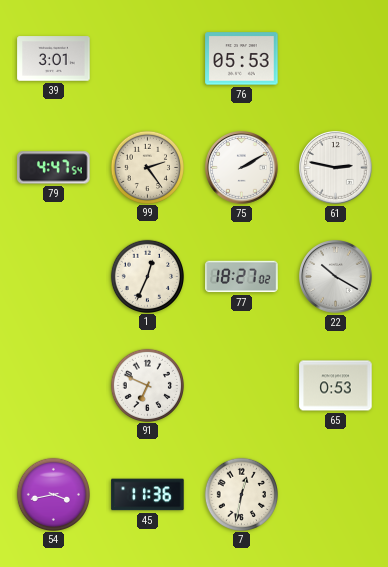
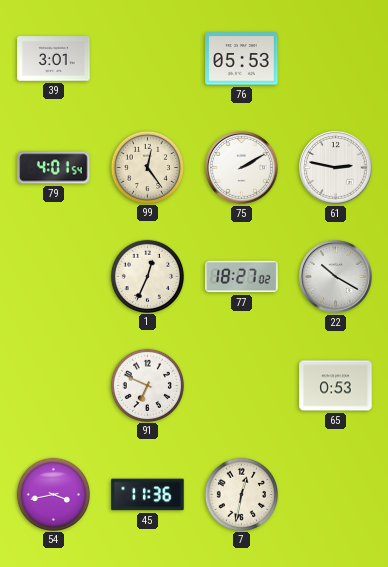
79: 4:47 -> 4:01 (54, 168)
99: 2:24 -> 12:24 (147, 167)
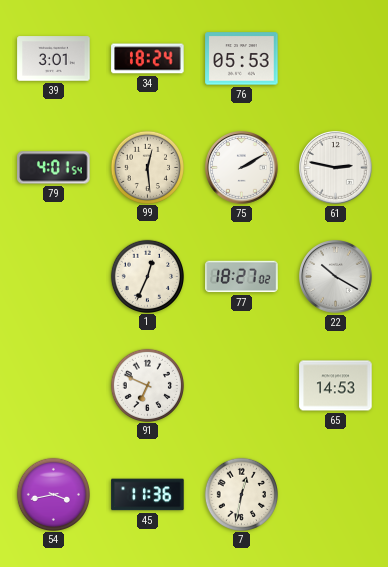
34: none -> 18:24 (148, 59)
99: 12:24 -> 12:29 (147, 167)
65: 0:53 -> 14:53 (336, 386)
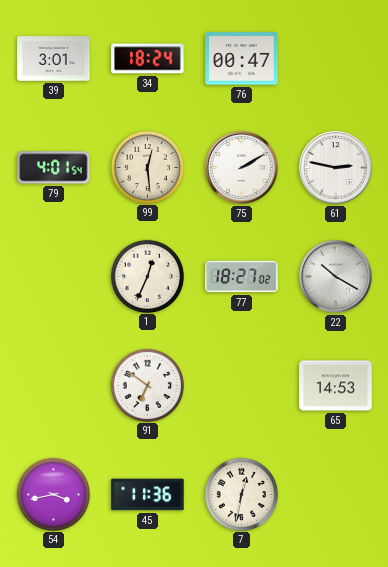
76: 05:53 -> 00:47 (242, 59)
91: 6:49 -> 6:51 (147, 385)
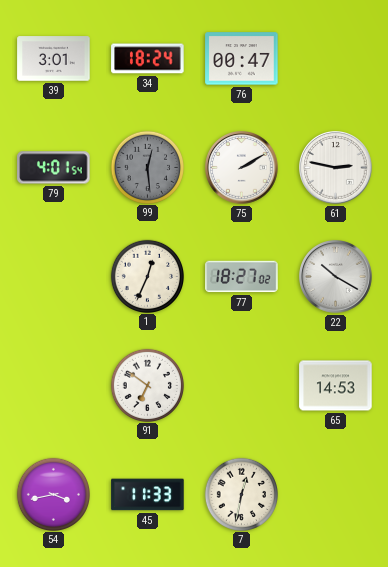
99 dial: cream -> grey (147, 167)
45: 11:36 -> 11:33 (148, 495)
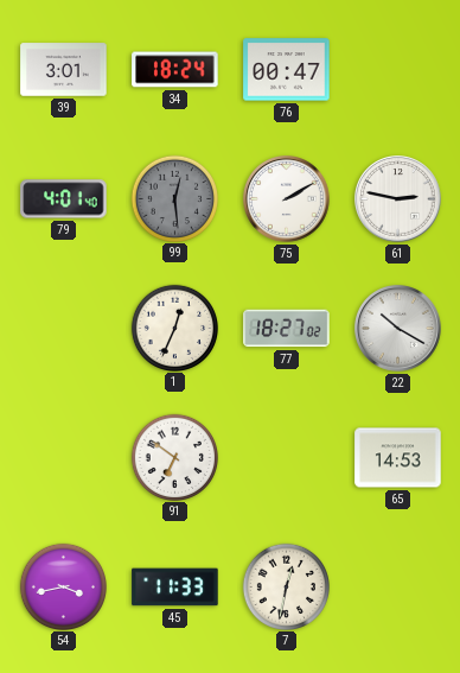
79: 4:01:54 -> 4:01:40 (64, 199)
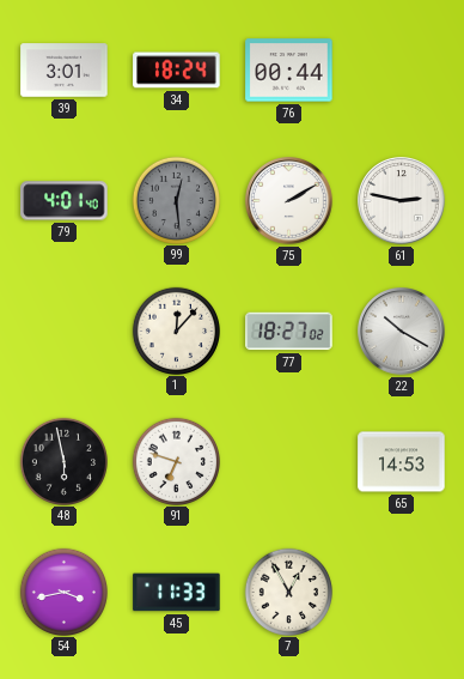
76: 00:47 -> 00:44 (289, 71)
1: 12:34 -> 12:07 (176, 331)
48: none -> 5:58 (63, 461)
91: 6:51 -> 6:48 (176, 461)
7: 12:32 -> 12:55 (288, 592)
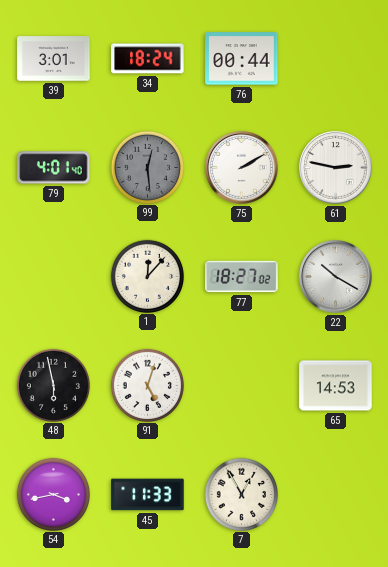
91: 6:48 -> 5:03 (147, 385)
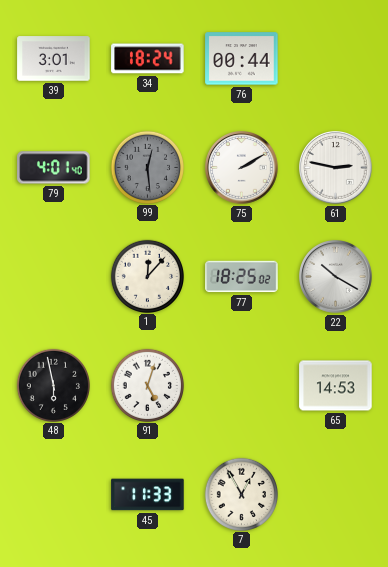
77: 18:27 -> 18:25 (242, 277)
54: 3:43 -> none (53, 494)
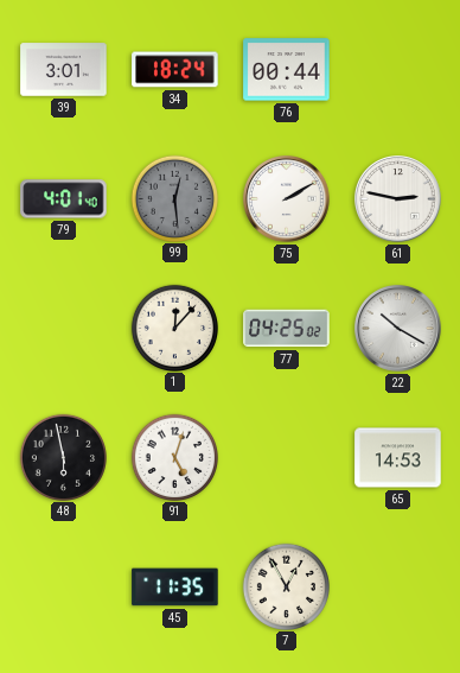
77: 18:25 -> 04:25 (287, 329)
45: 11:33 -> 11:35 (175, 588)
